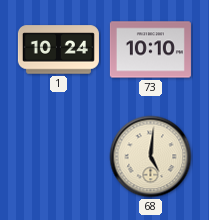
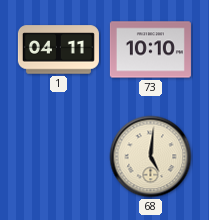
1: 10:24 -> 04:11 (58, 50)
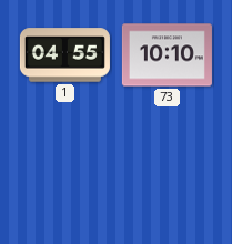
1: 04:11 -> 04:55 (64, 55)
68: 5:01 -> none (151, 157)
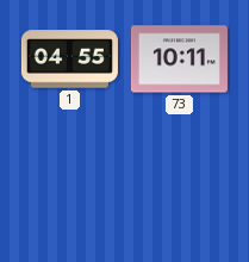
73: 10:10 -> 10:11 (179, 60)
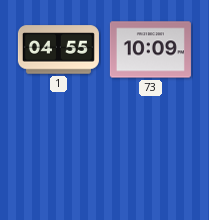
73: 10:11 -> 10:09 (150, 50)
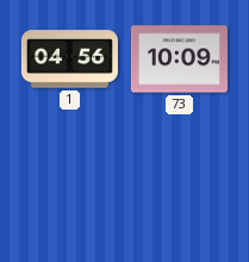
1: 04:55 -> 04:56 (69, 60)
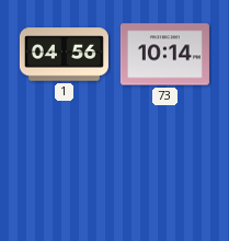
73: 10:09 -> 10:14 (164, 55)
